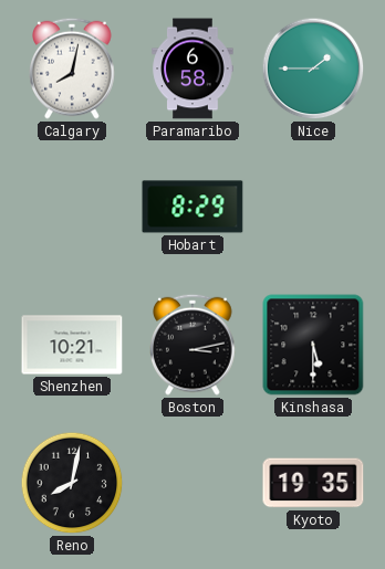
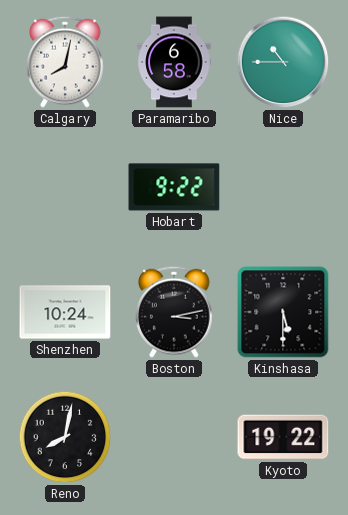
Nice: 1:45 -> 10:45 (283, 62)
Hobart: 8:29 -> 9:22 (174, 187)
Shenzhen: 10:21 -> 10:24 (65, 312)
Kyoto: 19:35 -> 19:22 (283, 437)
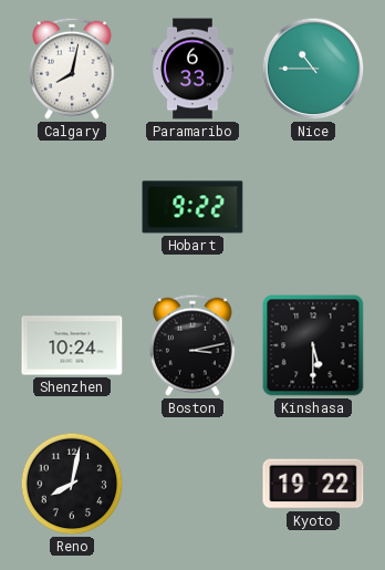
Paramaribo: 6:58 -> 6:33 (192, 69)
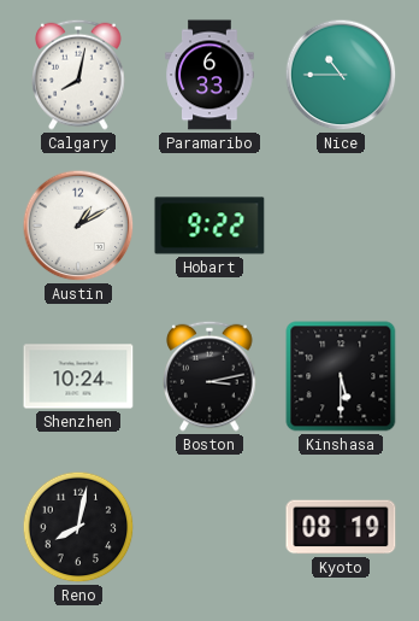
Austin: none -> 1:10 (78, 225)
Kyoto: 19:22 -> 08:19 (341, 527)
